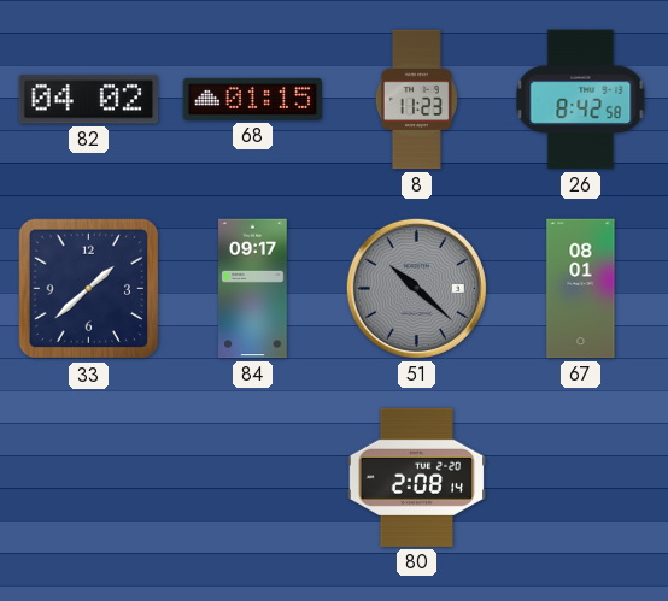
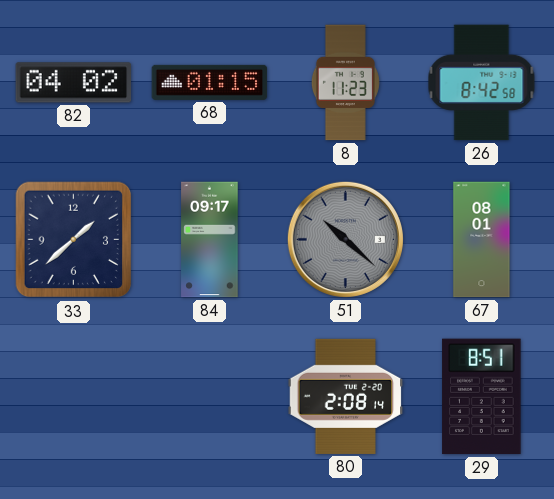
29: none -> 8:51 (482, 397)
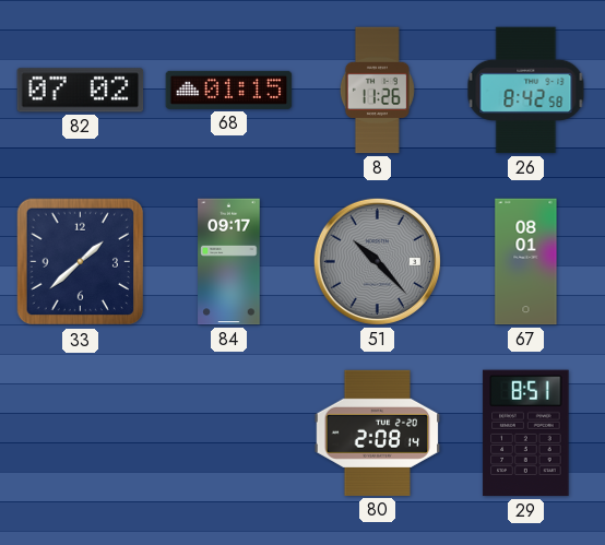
82: 04:02 -> 07:02 (81, 91)
8: 11:23 -> 11:26 (377, 91)
51: 10:22 -> 10:23 (377, 261)
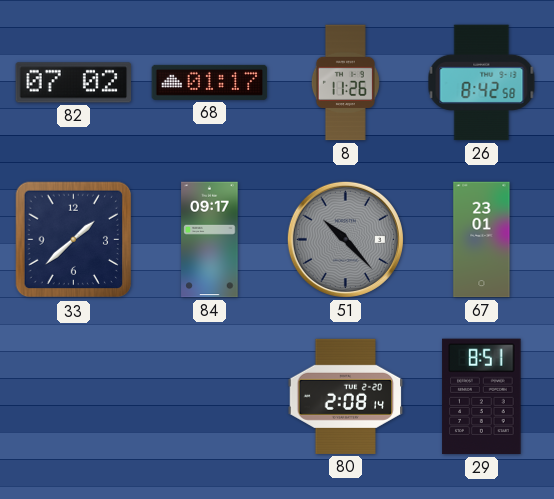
68: 01:15 -> 01:17 (210, 82)
67: 08:01 -> 23:01 (482, 240)
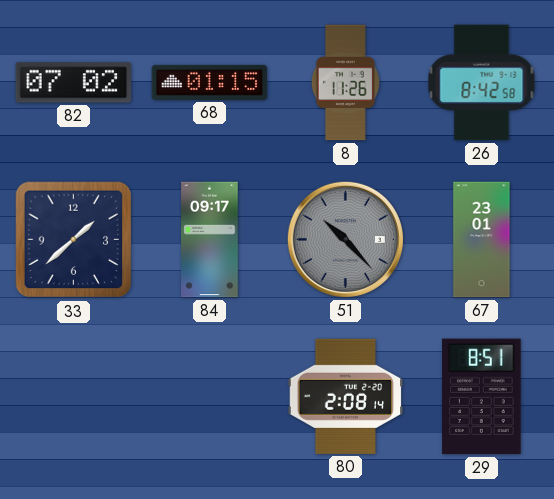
68: 01:17 -> 01:15 (210, 82)
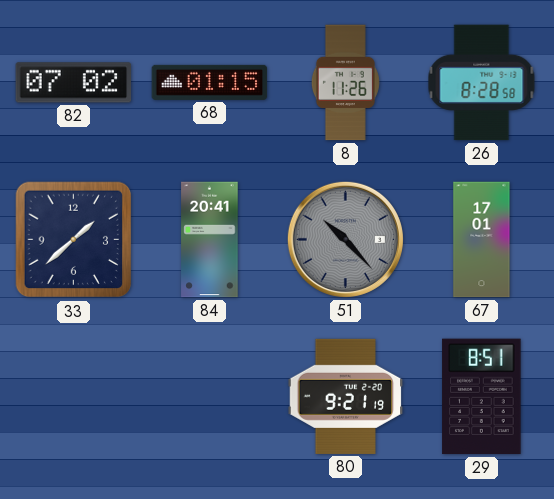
26: 8:42 -> 8:28 (482, 83)
84: 09:17 -> 20:41 (210, 240)
67: 23:01 -> 17:01 (482, 240)
80: 2:08 -> 9:21 (346, 396)
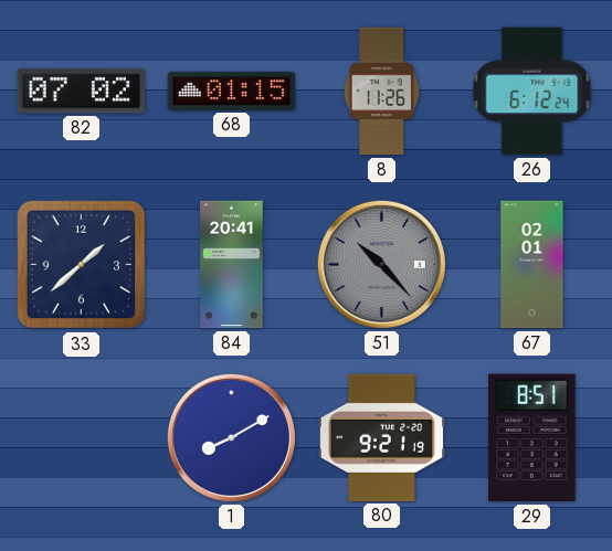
26: 8:28 -> 6:12 (532, 92)
67: 17:01 -> 02:01 (532, 265)
1: none -> 8:10 (231, 437)
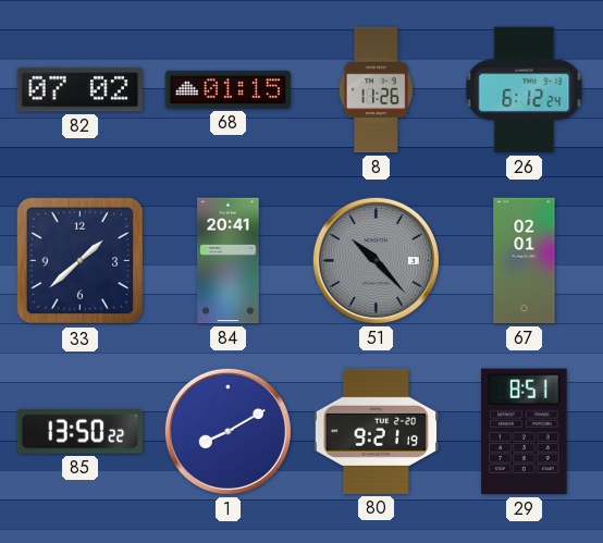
85: none -> 13:50 (81, 432)
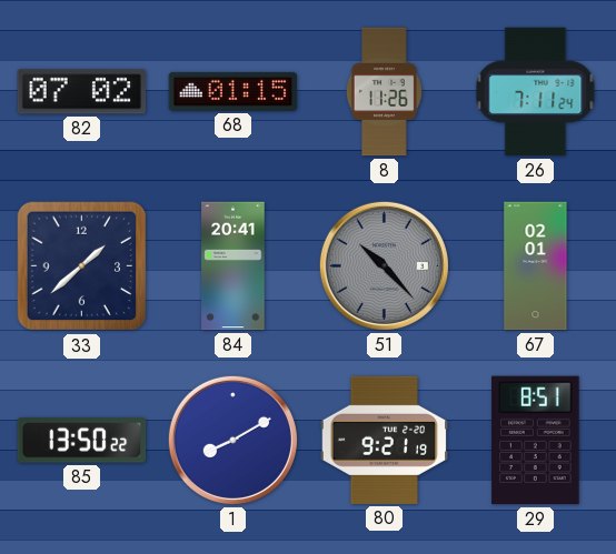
26: 6:12 -> 7:11 (536, 92)
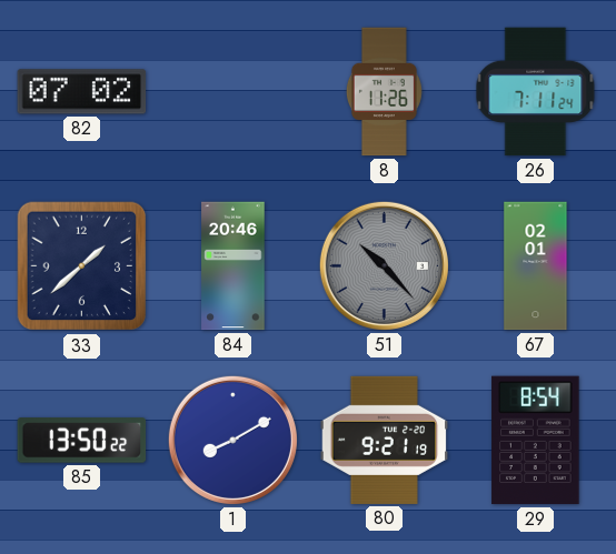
68: 01:15 -> none (234, 91)
84: 20:41 -> 20:46 (234, 266)
29: 8:51 -> 8:54 (536, 441)
